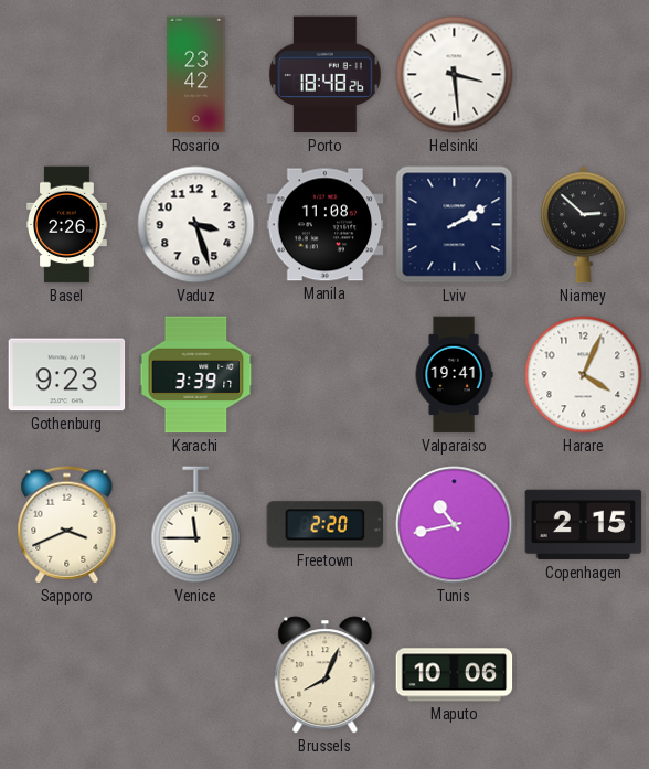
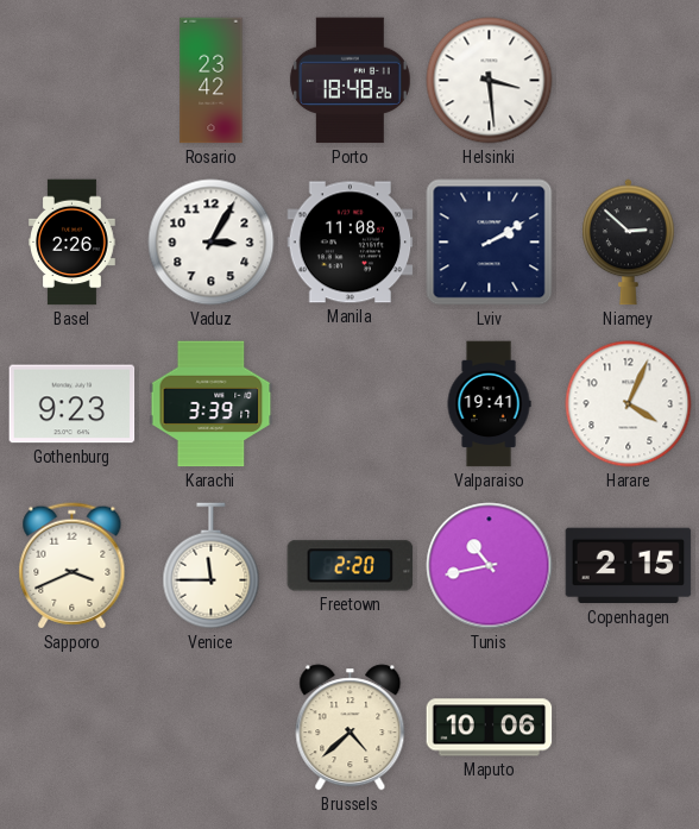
Vaduz: 3:27 -> 3:05 (212, 243)
Brussels: 8:04 -> 4:38 (351, 728)
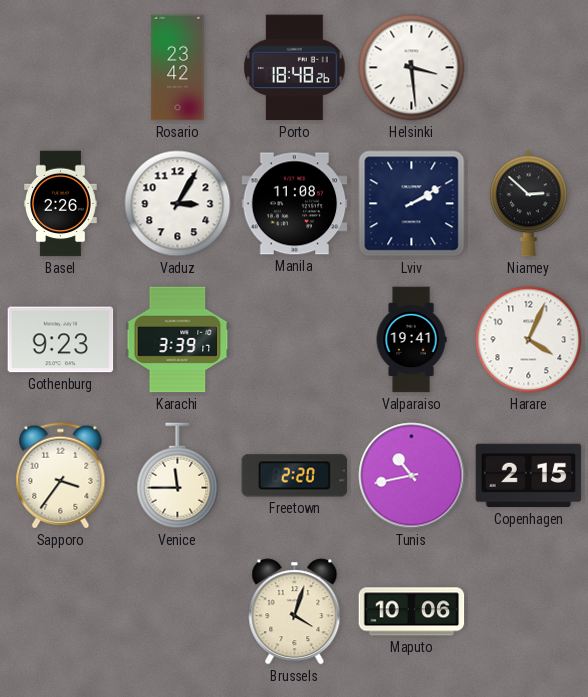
Sapporo: 3:41 -> 3:36 (61, 476)
Brussels: 4:38 -> 4:03 (295, 612)
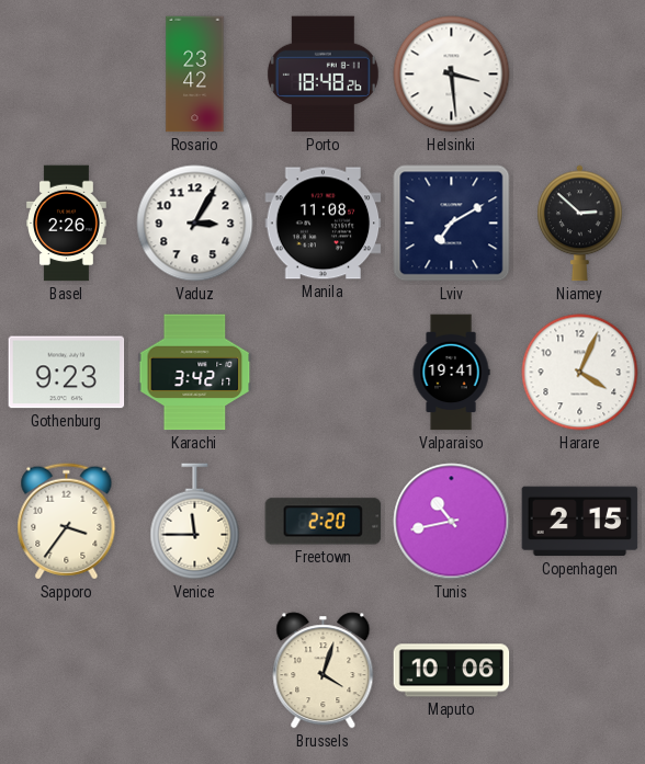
Lviv: 2:10 -> 7:10 (452, 224)
Karachi: 3:39 -> 3:42 (195, 373)
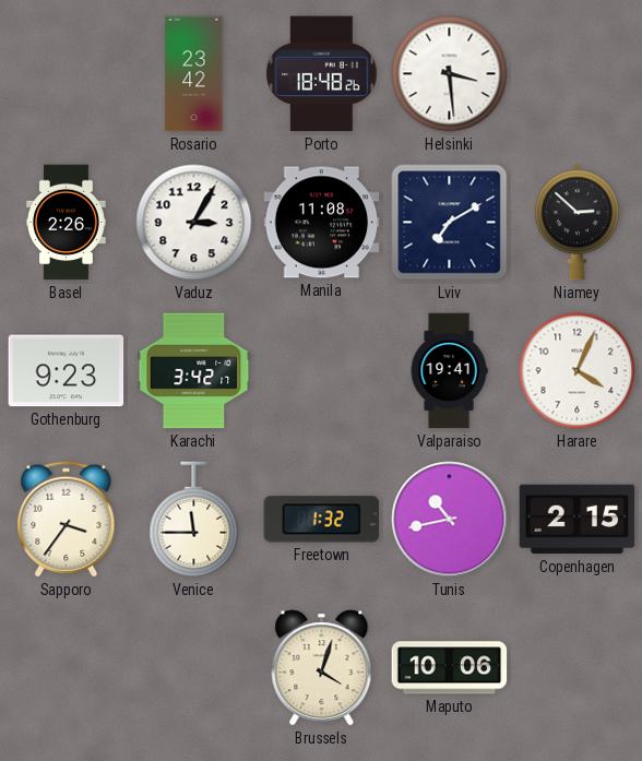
Freetown: 2:20 -> 1:32 (322, 520)
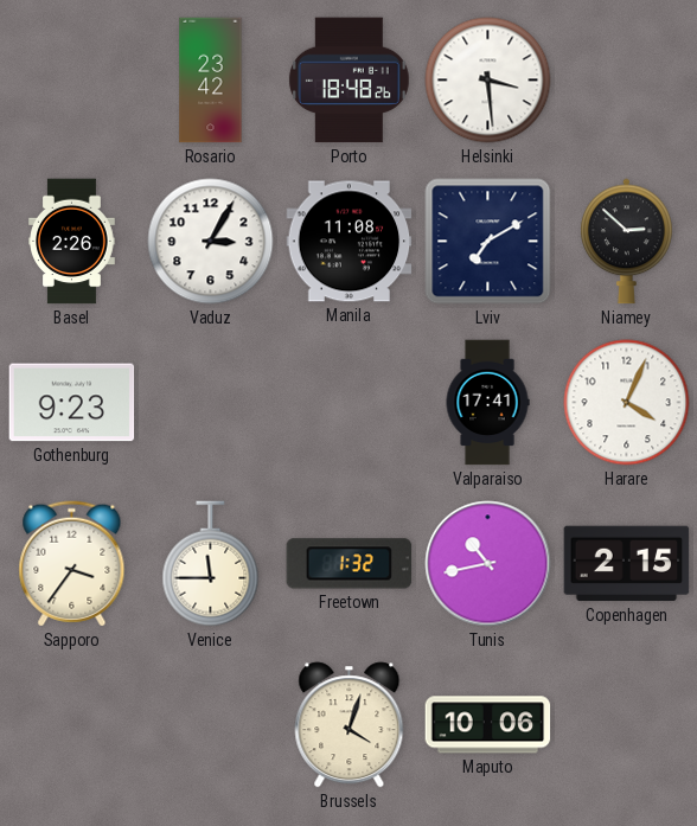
Karachi: 3:42 -> none (194, 371)
Valparaiso: 19:41 -> 17:41 (487, 403)
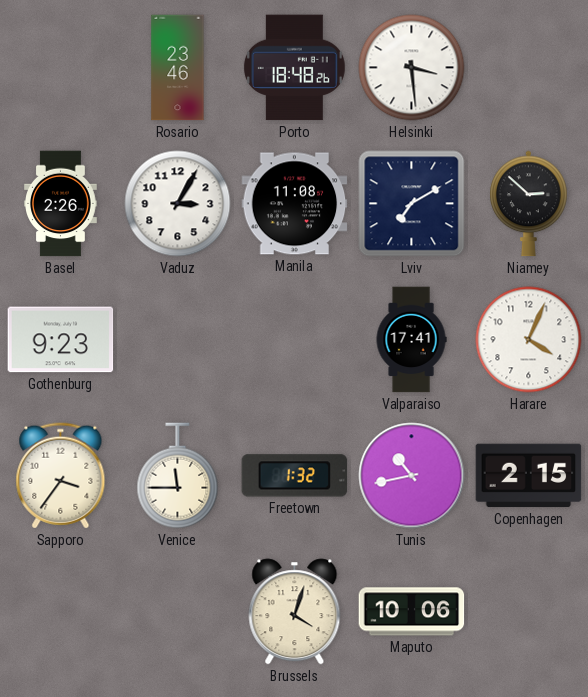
Rosario: 23:42 -> 23:46 (178, 68)
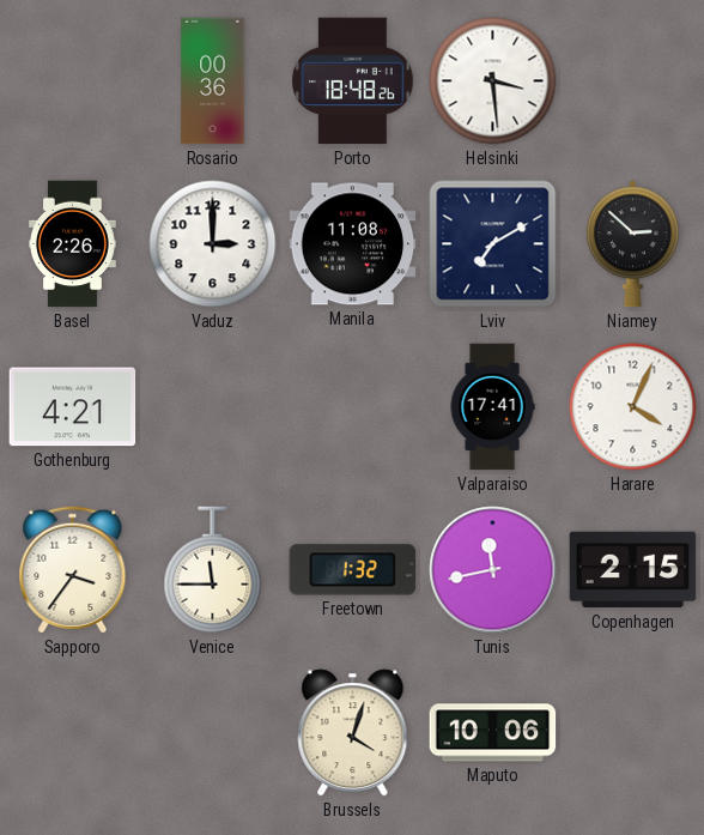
Rosario: 23:46 -> 00:36 (213, 81)
Vaduz: 3:05 -> 3:00 (213, 244)
Gothenburg: 9:23 -> 4:21 (73, 407)
Tunis: 10:43 -> 11:43 (493, 570)
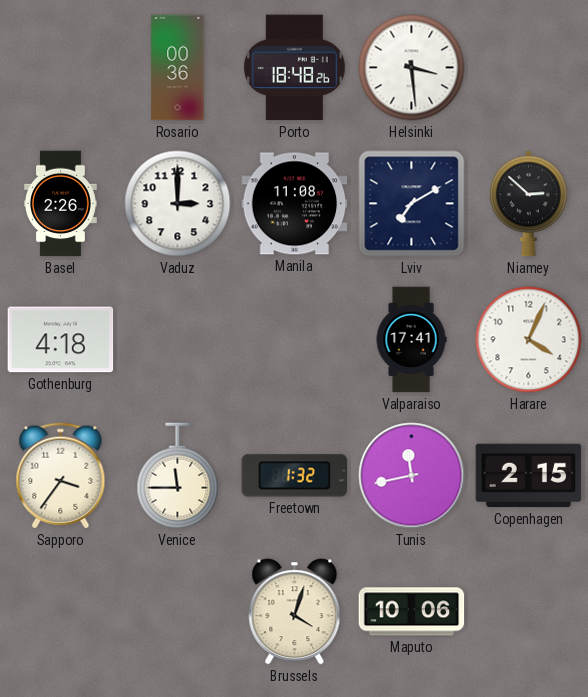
Gothenburg: 4:21 -> 4:18 (61, 340)
